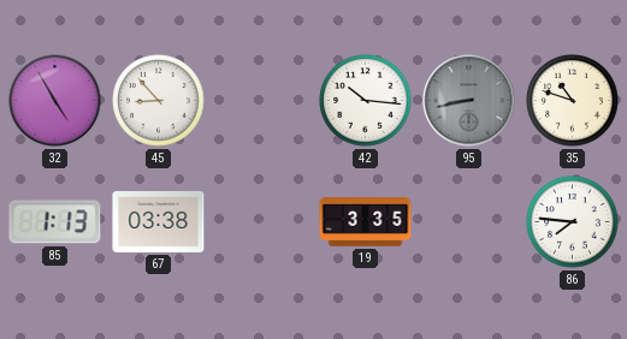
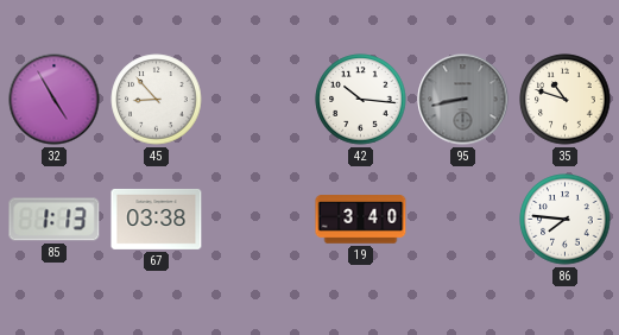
19: 3:35 -> 3:40 (361, 220)
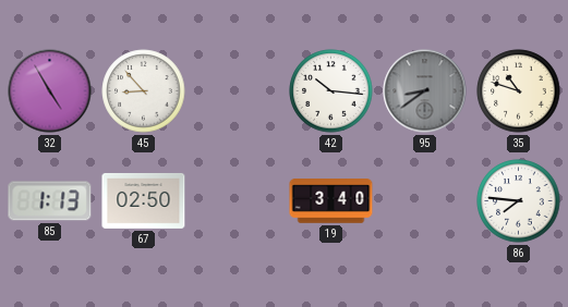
95: 8:43 -> 8:39 (425, 91)
67: 03:38 -> 02:50 (144, 200)
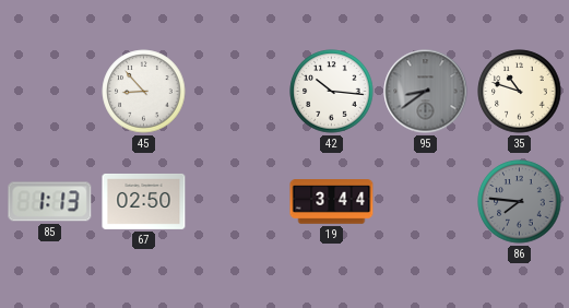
32: 4:55 -> none (50, 91)
19: 3:40 -> 3:44 (332, 202)
86 dial: white -> grey (520, 202)
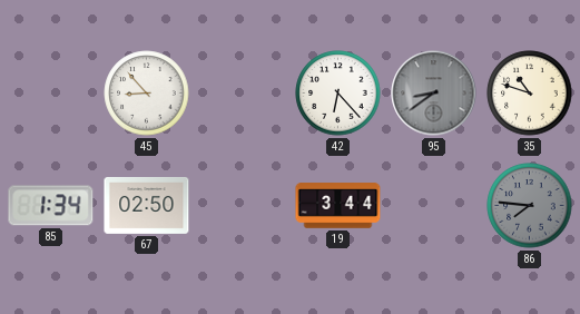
42: 10:16 -> 6:23 (338, 94)
85: 1:13 -> 1:34 (51, 206)
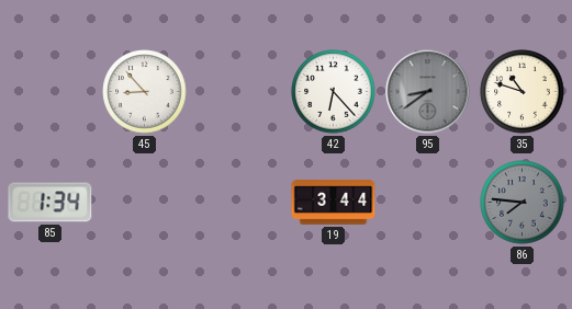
67: 02:50 -> none (147, 205)
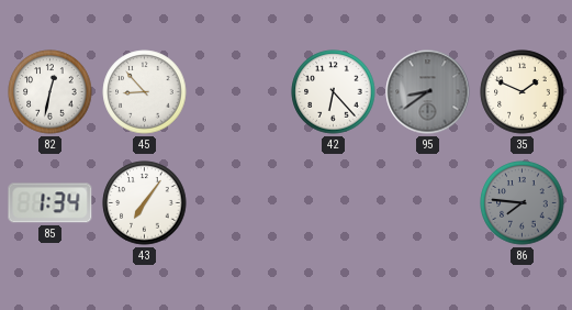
82: none -> 12:32 (51, 92)
35: 10:48 -> 1:49 (523, 92)
43: none -> 7:06 (145, 203)
19: 3:44 -> none (334, 203)
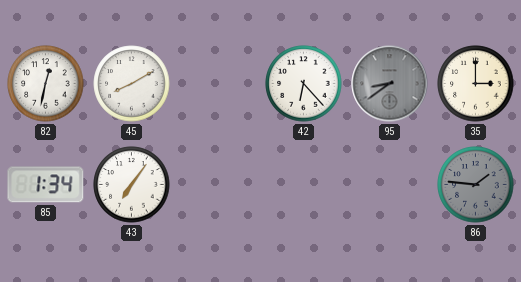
45: 8:53 -> 8:10 (132, 84)
35: 1:49 -> 3:00 (476, 84)
86: 7:46 -> 1:46 (476, 185)
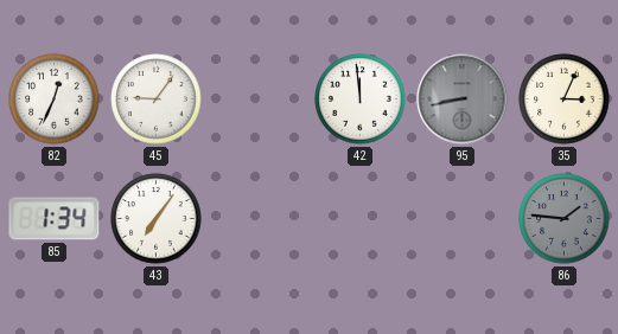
82: 12:32 -> 12:34 (55, 99)
45: 8:10 -> 9:06 (157, 99)
42: 6:23 -> 11:59 (361, 99)
95: 8:39 -> 8:43 (463, 99)
35: 3:00 -> 3:04 (565, 99)
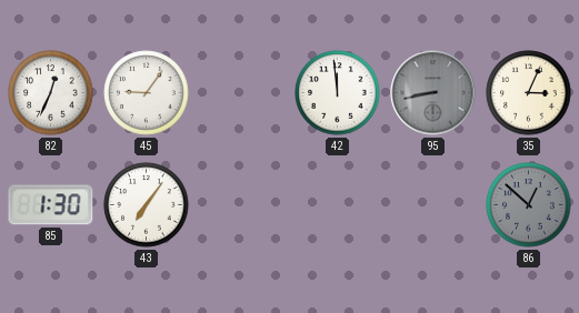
85: 1:34 -> 1:30 (51, 205)
86: 1:46 -> 12:52 (529, 205)
